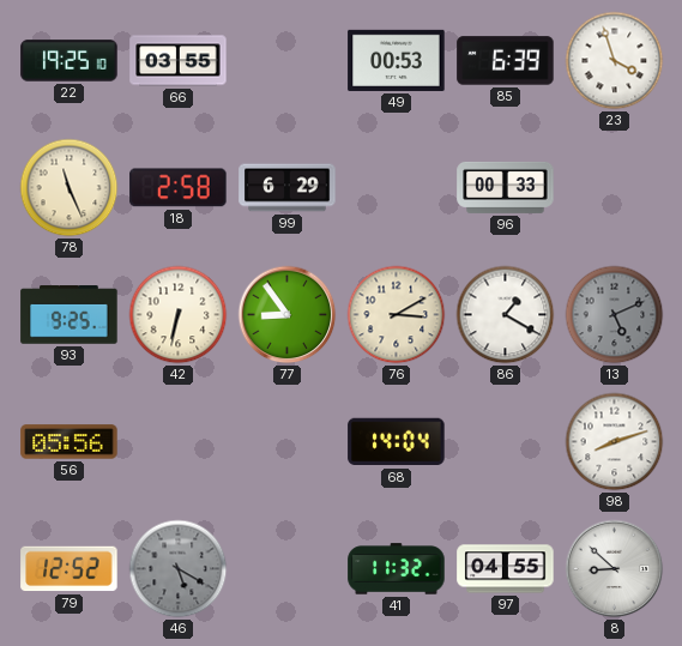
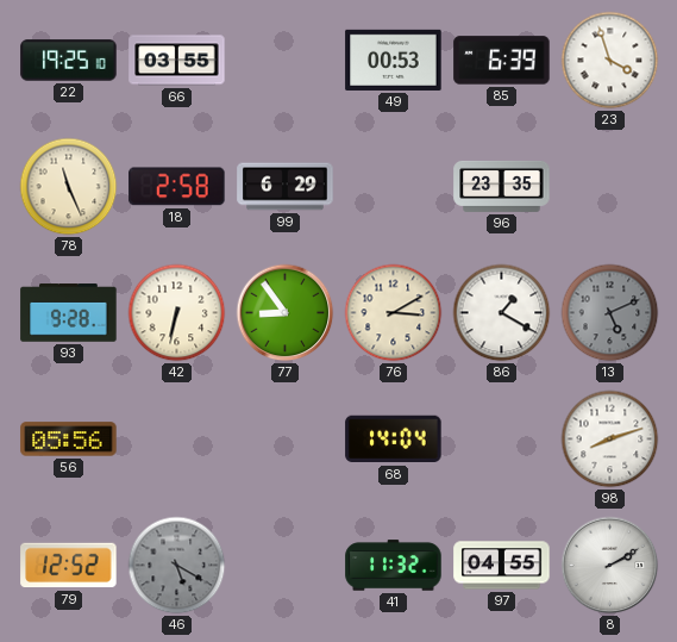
96: 00:33 -> 23:35 (502, 186)
93: 9:25 -> 9:28 (69, 313)
8: 8:52 -> 2:10 (610, 566)
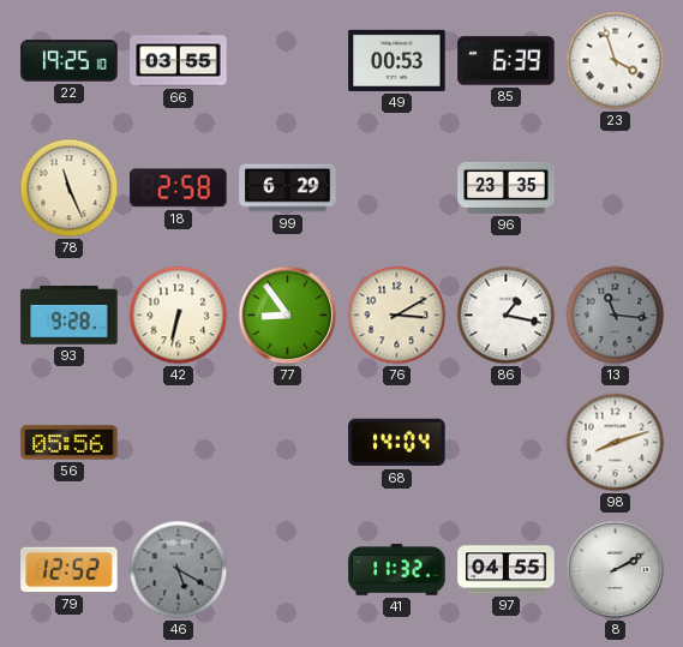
86: 1:20 -> 1:17 (507, 316)
13: 5:11 -> 11:16 (616, 316)
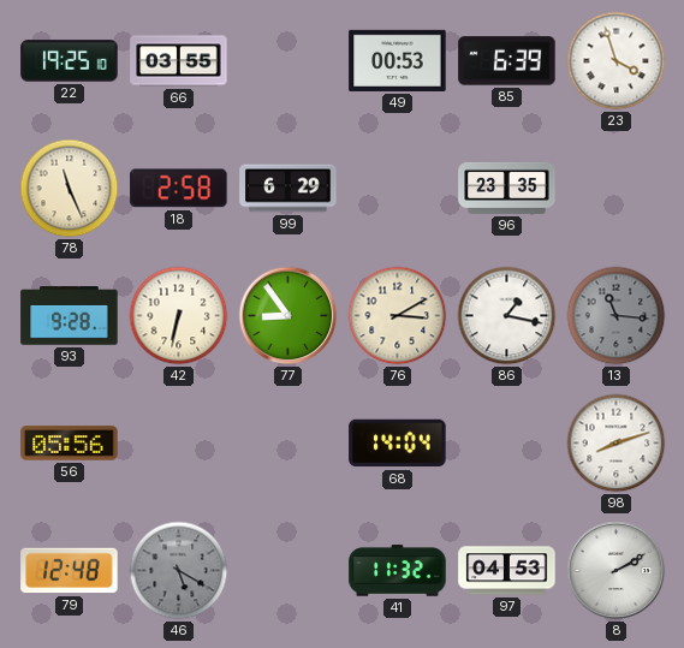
79: 12:52 -> 12:48 (70, 571)
97: 04:55 -> 04:53 (507, 571)
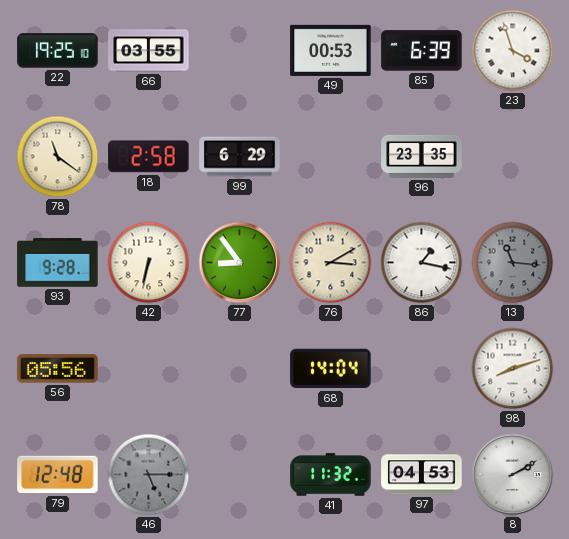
78: 11:26 -> 11:21 (58, 157)
46: 5:20 -> 5:15 (149, 475)
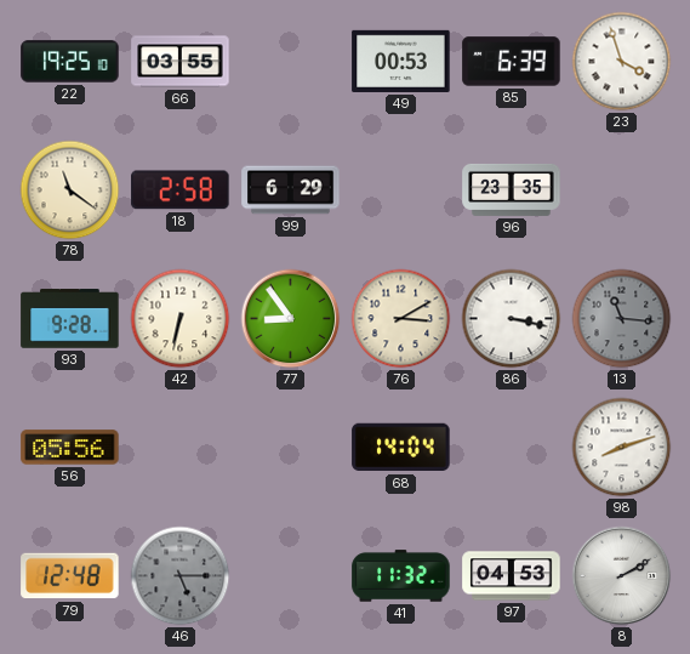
86: 1:17 -> 3:17 (512, 319)
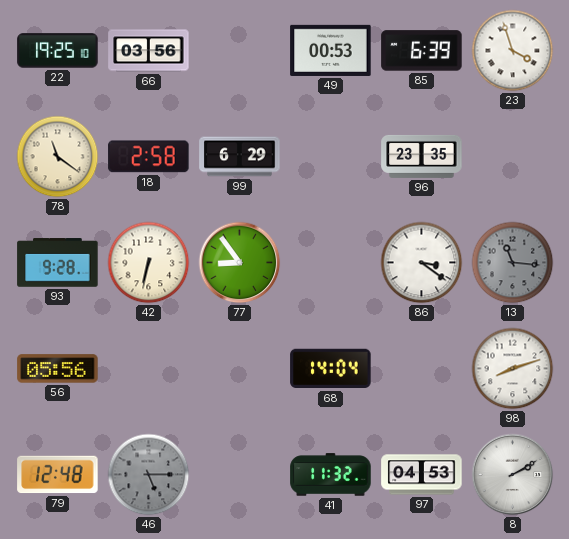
66: 03:55 -> 03:56 (149, 51)
76: 3:10 -> none (401, 319)
86: 3:17 -> 3:21 (422, 263)
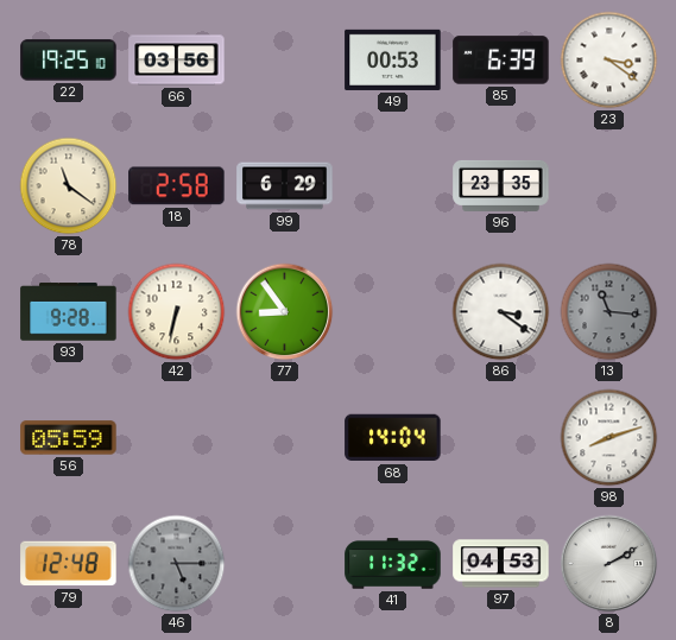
23: 3:57 -> 3:21 (609, 61)
56: 05:56 -> 05:59 (69, 438)
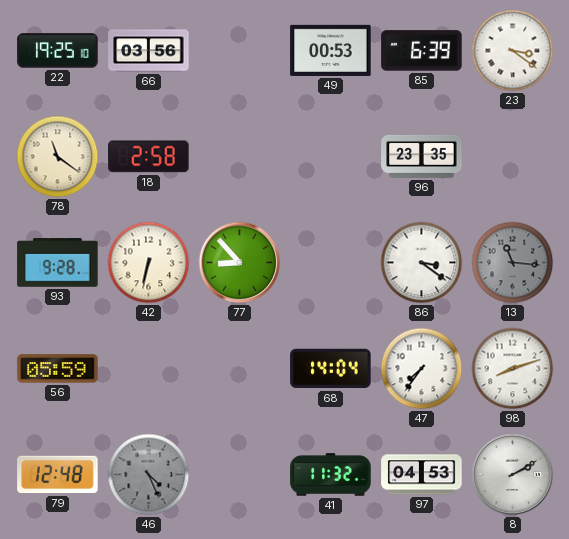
99: 6:29 -> none (285, 186)
77: 8:54 -> 8:53 (240, 263)
47: none -> 7:36 (422, 369)
46: 5:15 -> 4:26 (149, 475)
